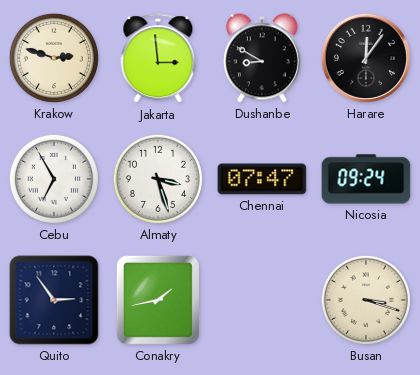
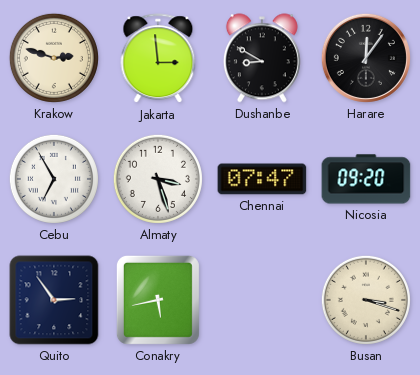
Nicosia: 09:24 -> 09:20 (366, 179)
Conakry: 1:43 -> 5:43 (158, 300)
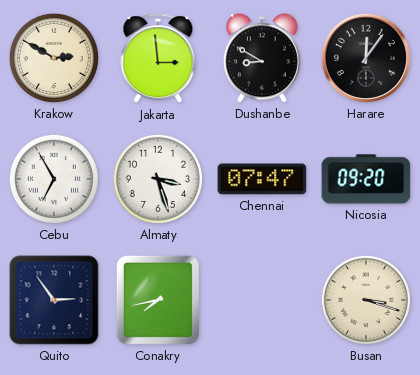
Krakow: 2:48 -> 2:50 (54, 58)
Conakry: 5:43 -> 7:43 (158, 300)
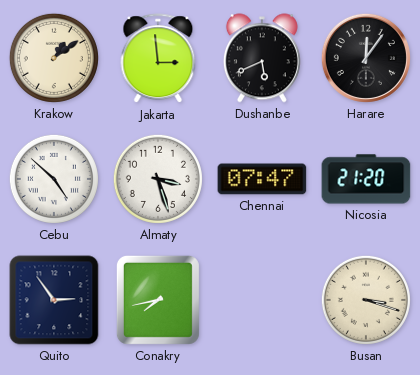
Krakow: 2:50 -> 1:09 (54, 58)
Dushanbe: 8:50 -> 5:41 (262, 58)
Cebu: 6:55 -> 4:52 (54, 179)
Nicosia: 09:20 -> 21:20 (366, 179)
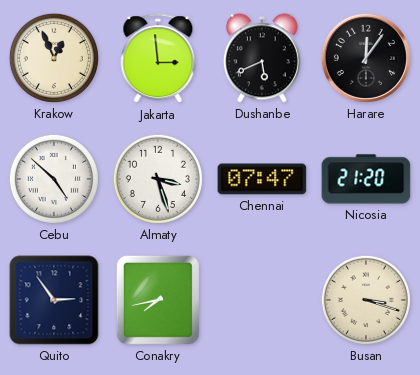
Krakow: 1:09 -> 12:56 (54, 58)
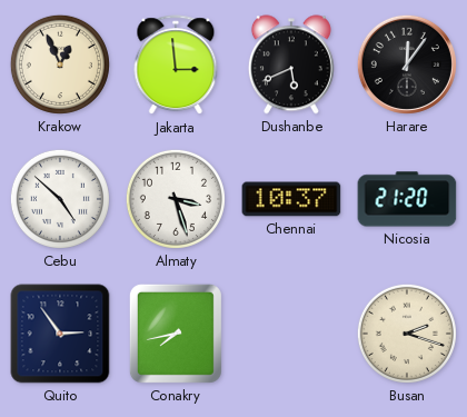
Chennai: 07:47 -> 10:37 (291, 199)
Busan: 3:18 -> 2:18 (407, 334)
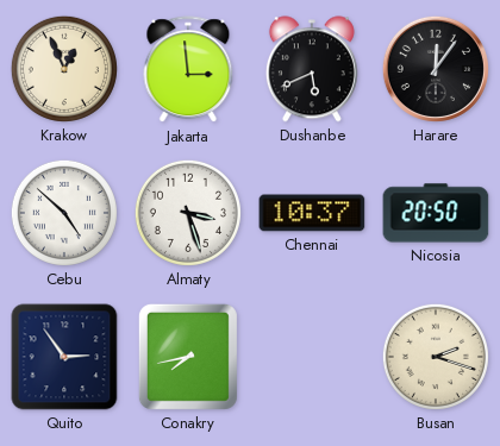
Nicosia: 21:20 -> 20:50 (436, 213)
